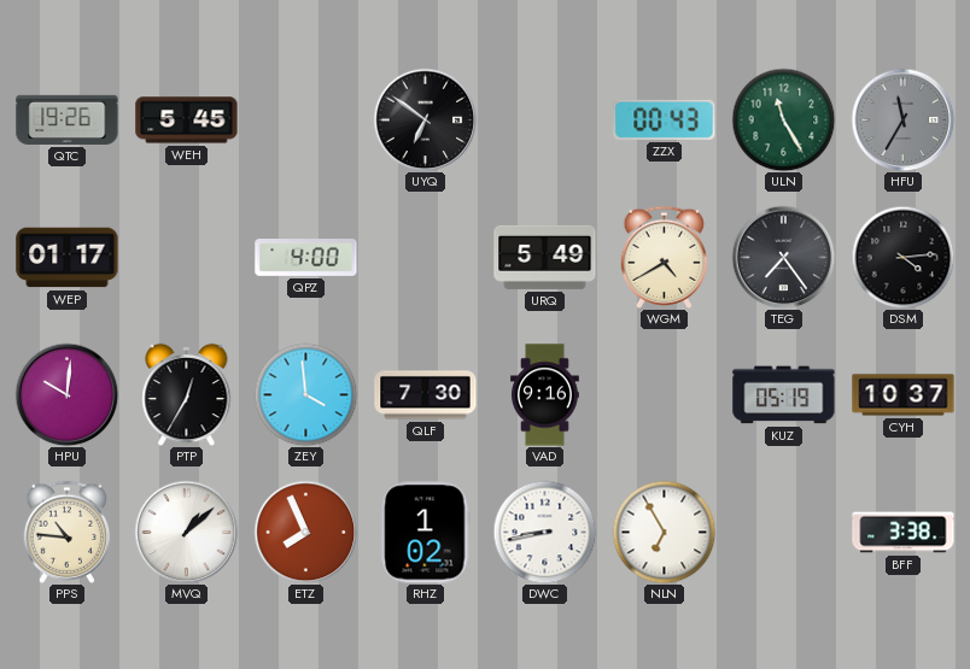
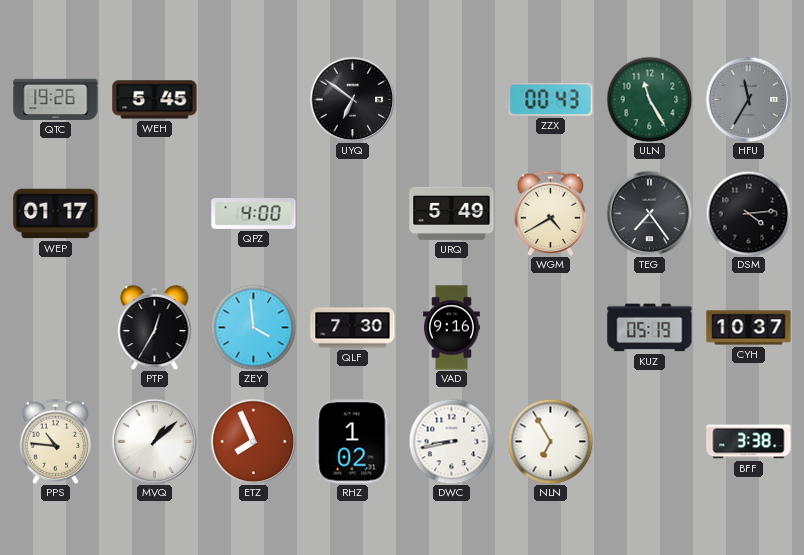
HPU: 10:01 -> none (66, 394)
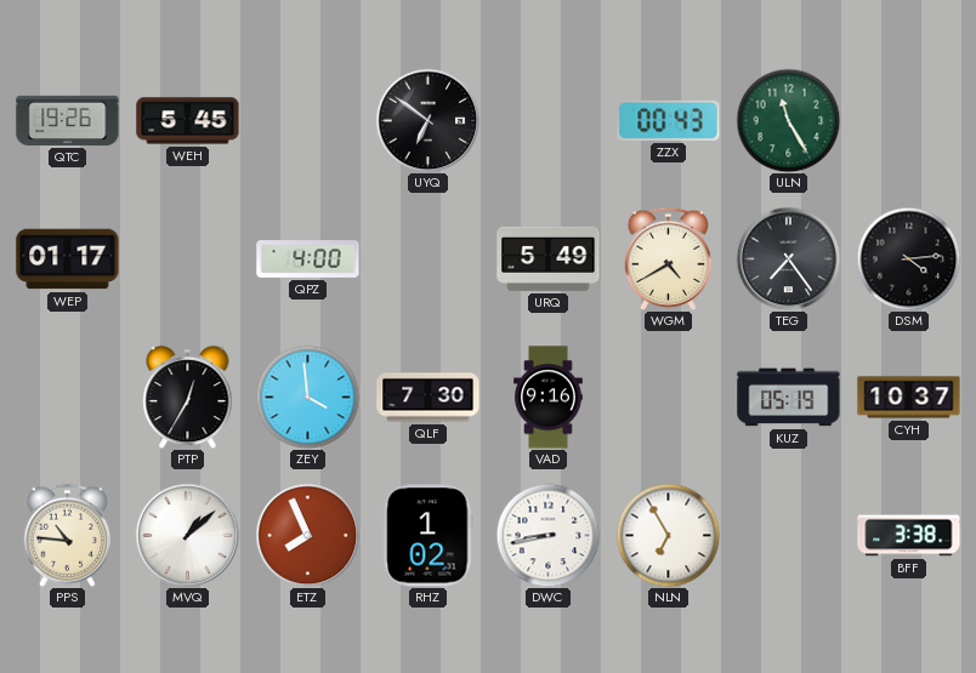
HFU: 11:35 -> none (748, 99)
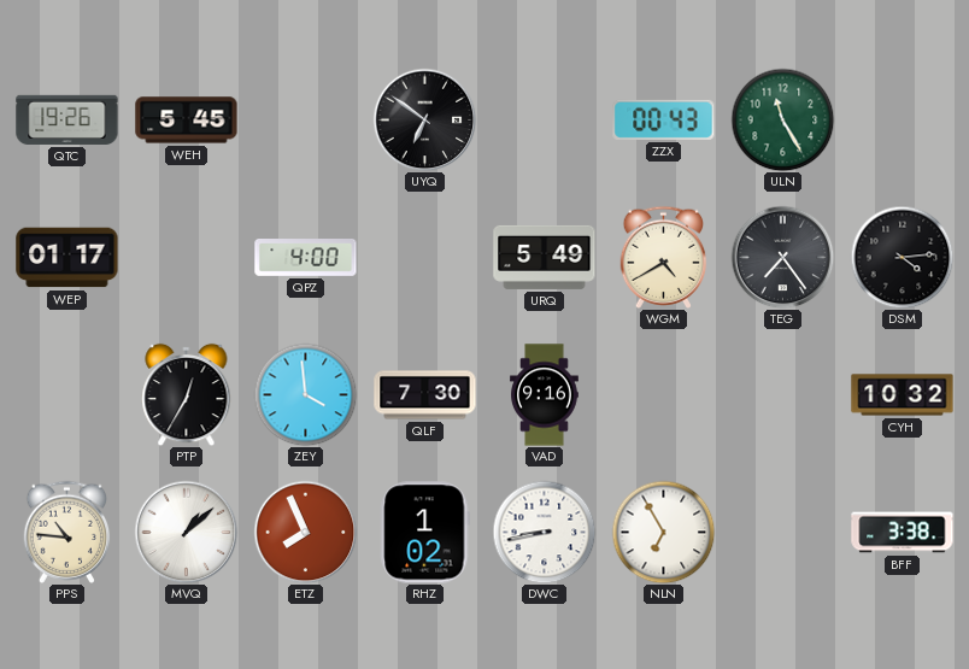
KUZ: 05:19 -> none (789, 398)
CYH: 10:37 -> 10:32 (903, 395)
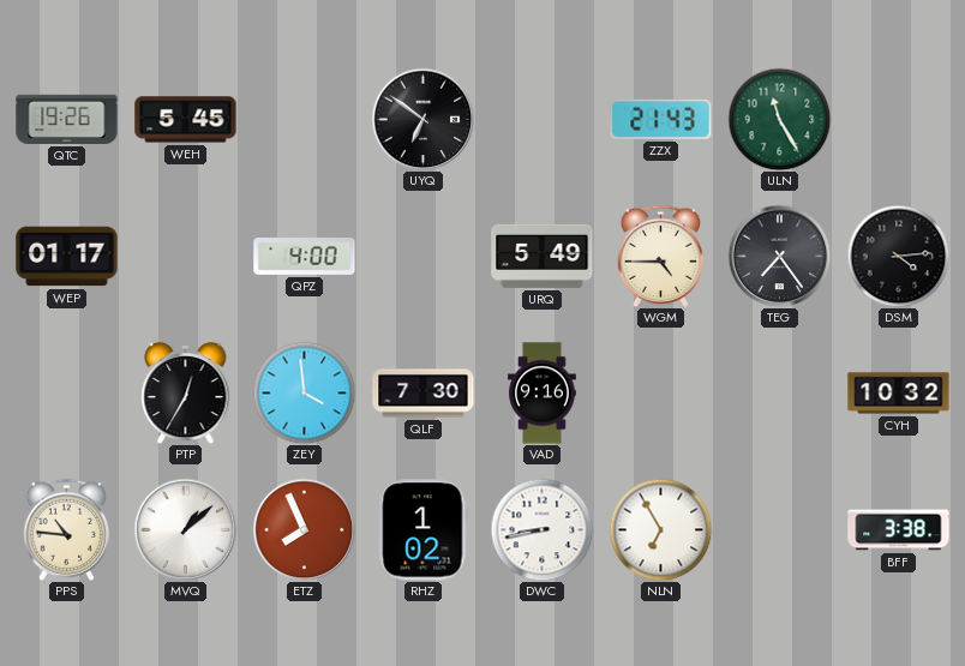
ZZX: 00:43 -> 21:43 (661, 119)
WGM: 4:40 -> 4:45 (661, 256)
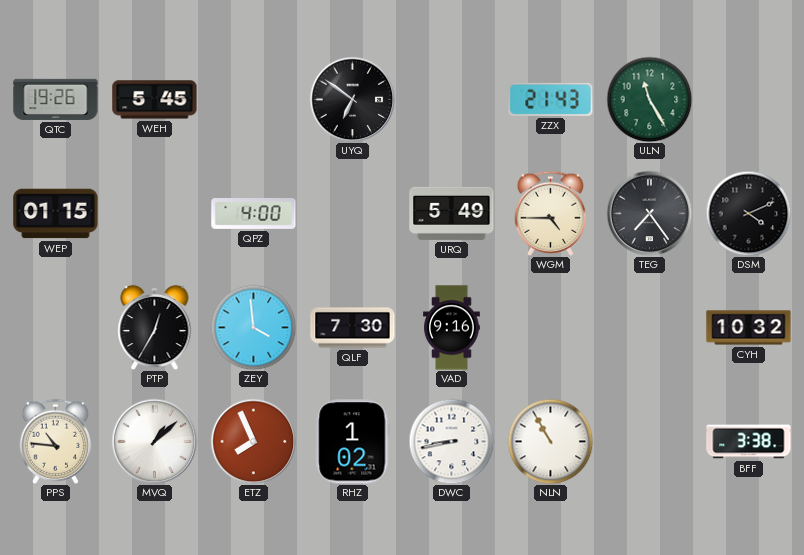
WEP: 01:17 -> 01:15 (56, 214)
DSM: 4:14 -> 4:11 (748, 213)
NLN: 6:55 -> 10:55 (550, 441)
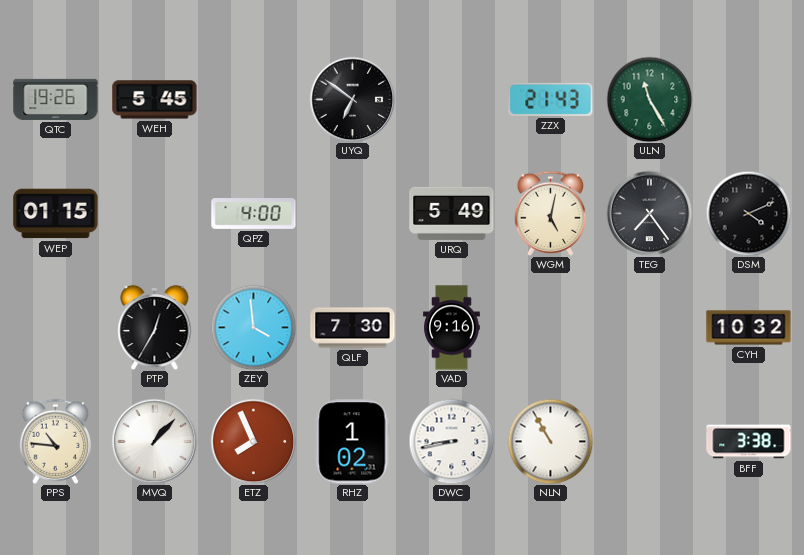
WGM: 4:45 -> 5:02 (551, 213)
MVQ: 1:08 -> 1:07 (154, 441)
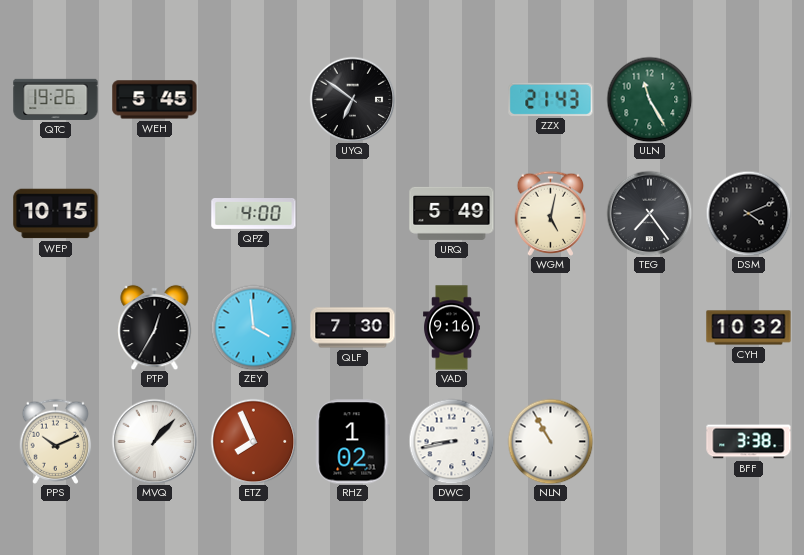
WEP: 01:15 -> 10:15 (56, 214)
PPS: 10:46 -> 10:11 (56, 441)
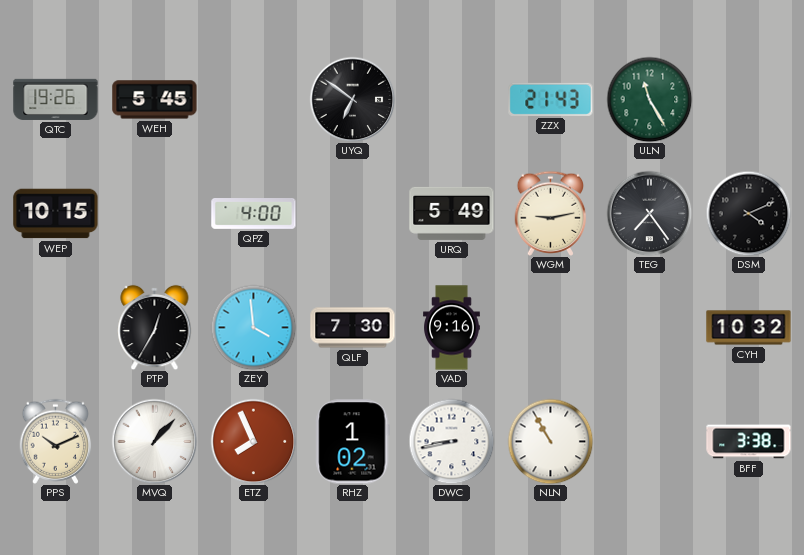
WGM: 5:02 -> 9:13 (551, 213)
